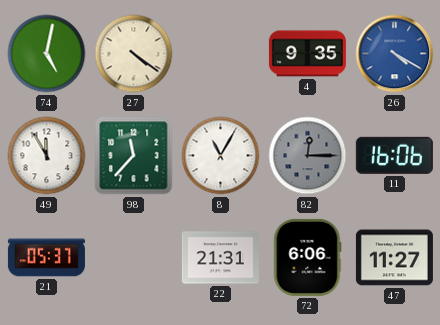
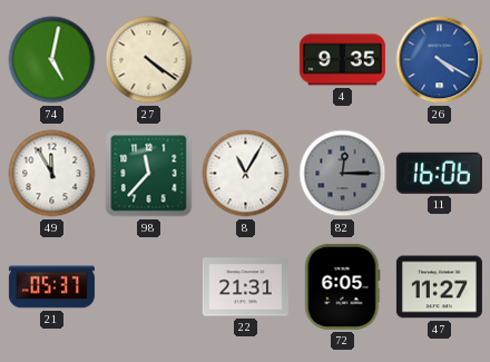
72: 6:06 -> 6:05 (342, 286)
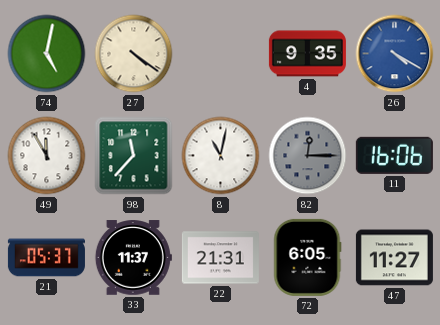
8: 11:05 -> 11:02 (221, 156)
33: none -> 11:37 (133, 258)
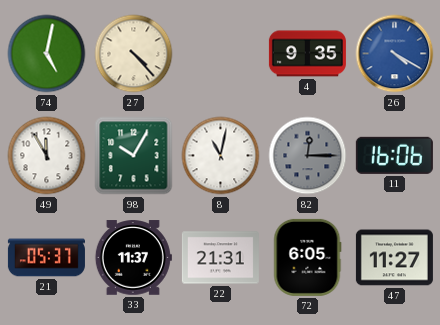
27: 4:21 -> 4:23 (134, 54)
98: 11:37 -> 10:05 (134, 156)
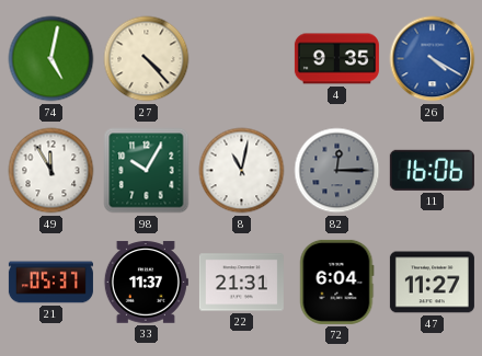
72: 6:05 -> 6:04 (336, 282)
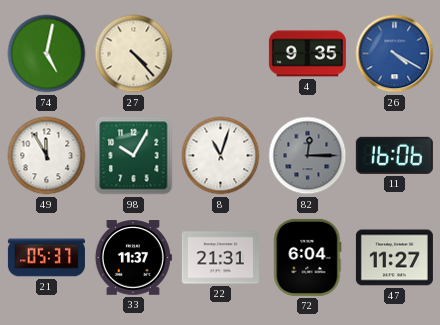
8: 11:02 -> 11:03 (221, 156)
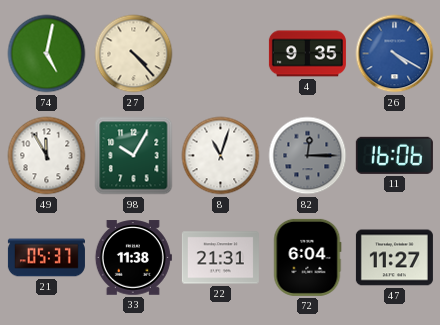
33: 11:37 -> 11:38 (133, 258)
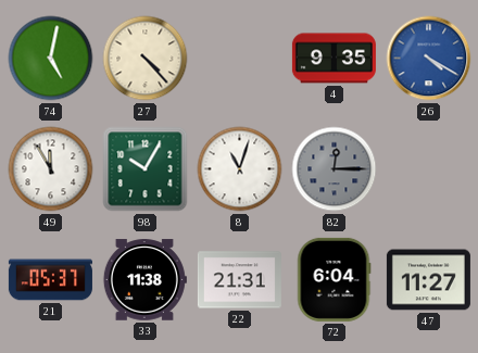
11: 16:06 -> none (394, 155)
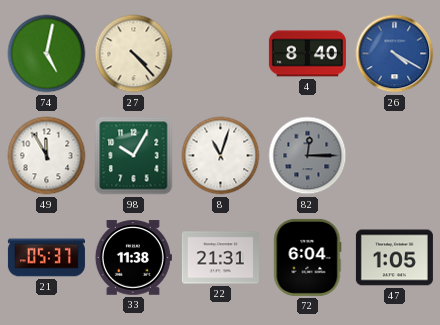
4: 9:35 -> 8:40 (307, 54)
47: 11:27 -> 1:05 (394, 258)
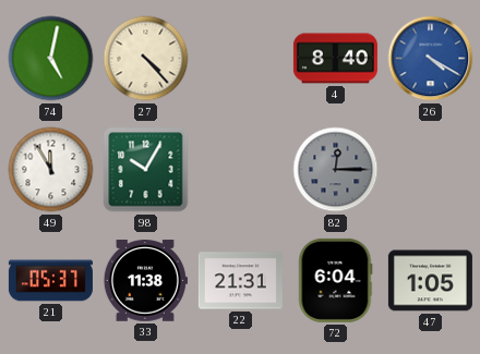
8: 11:03 -> none (221, 156)
